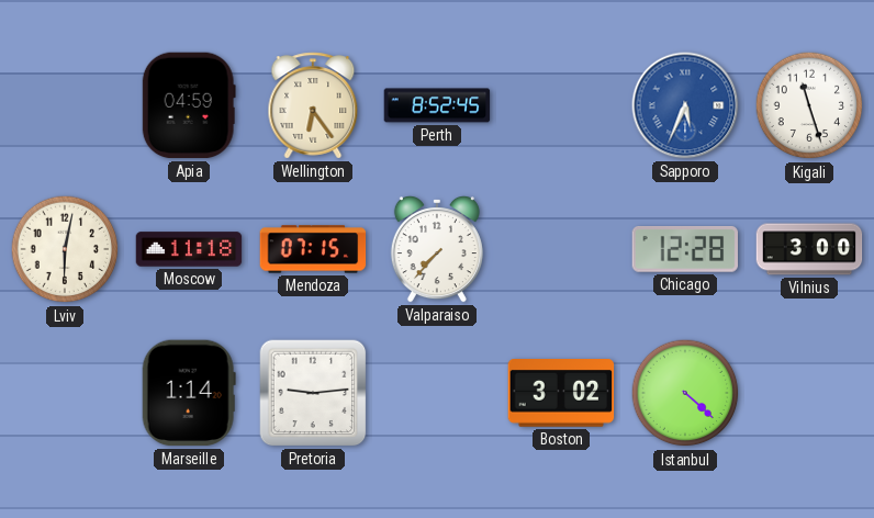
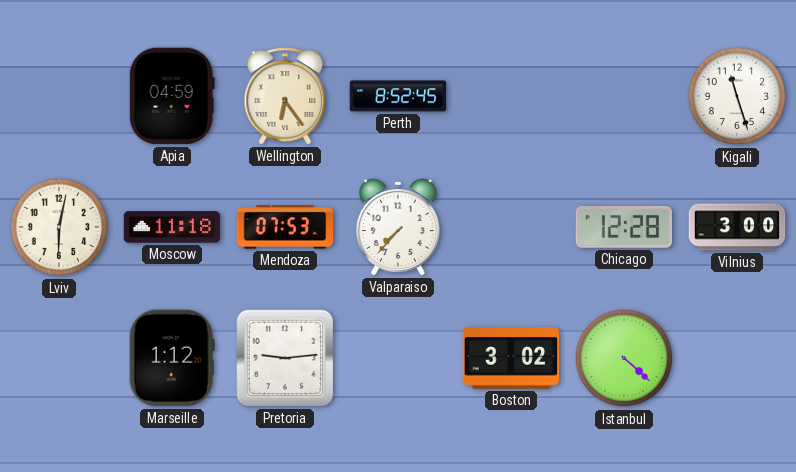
Sapporo: 5:34 -> none (685, 105)
Mendoza: 07:15 -> 07:53 (285, 227)
Marseille: 1:14 -> 1:12 (172, 358)
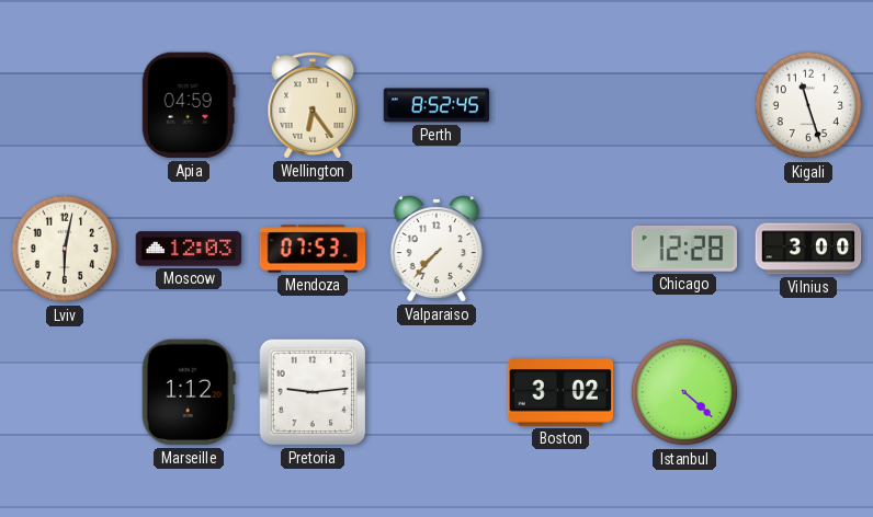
Moscow: 11:18 -> 12:03 (189, 249)
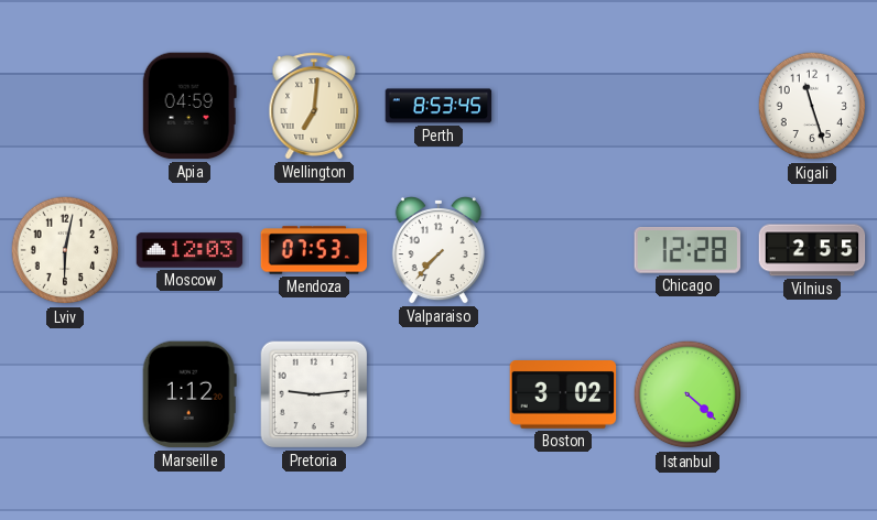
Wellington: 6:24 -> 7:01 (314, 106)
Perth: 8:52 -> 8:53 (438, 106)
Vilnius: 3:00 -> 2:55 (812, 250)
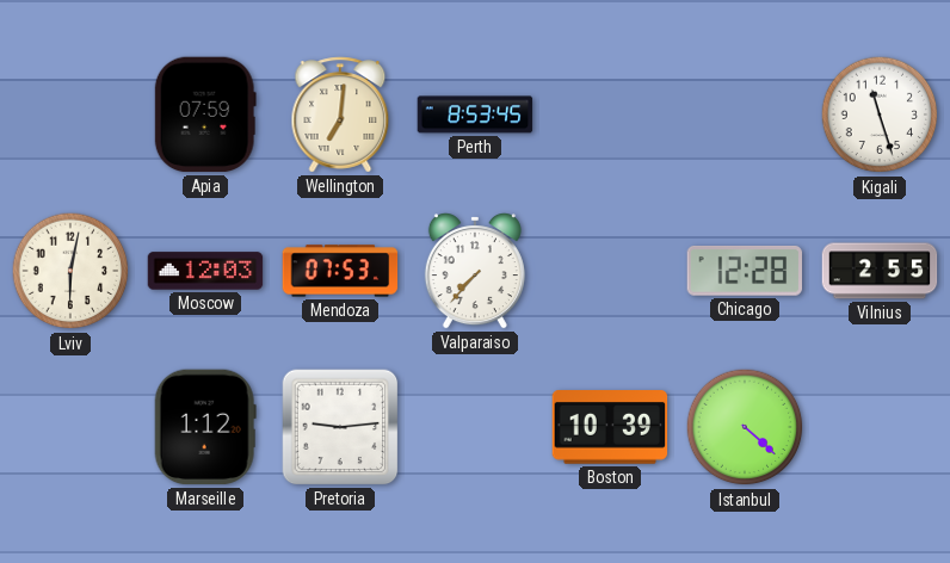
Apia: 04:59 -> 07:59 (205, 115)
Boston: 3:02 -> 10:39 (610, 428)
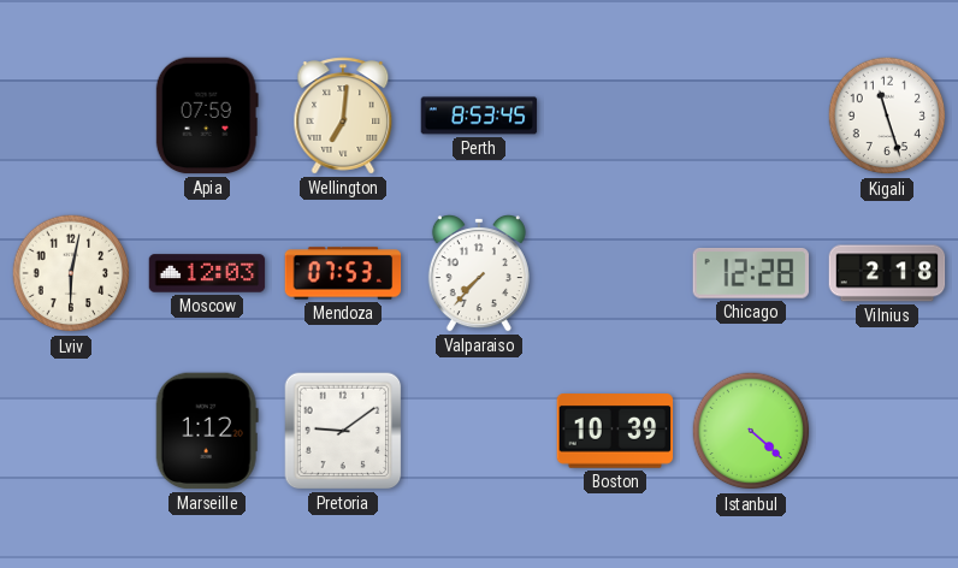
Vilnius: 2:55 -> 2:18 (887, 273)
Pretoria: 9:14 -> 9:09 (343, 431)
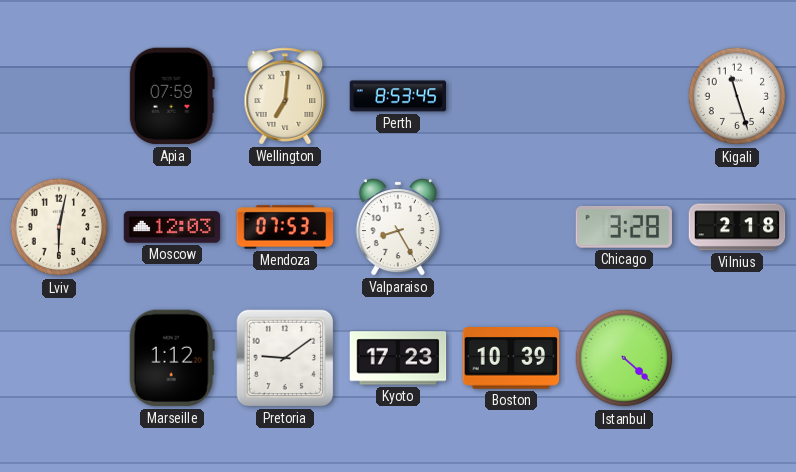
Valparaiso: 7:37 -> 8:25 (398, 228)
Chicago: 12:28 -> 3:28 (624, 228)
Kyoto: none -> 17:23 (398, 358)
